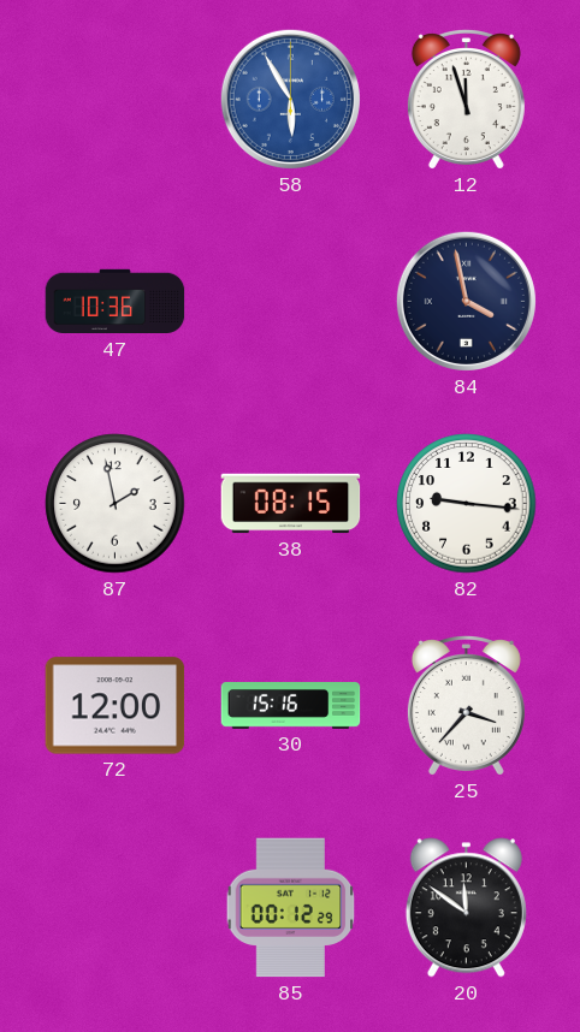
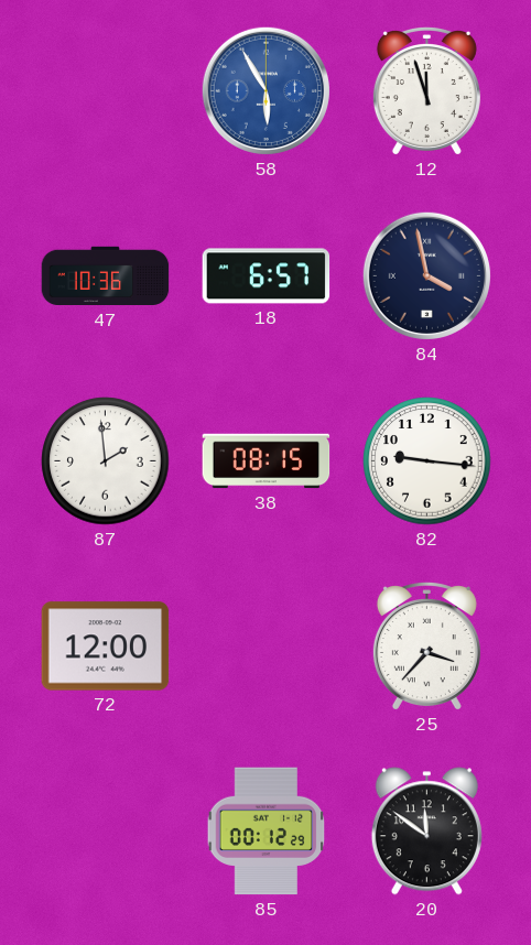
18: none -> 6:57 (267, 276)
87: 1:58 -> 1:59 (106, 461)
30: 15:16 -> none (291, 706)
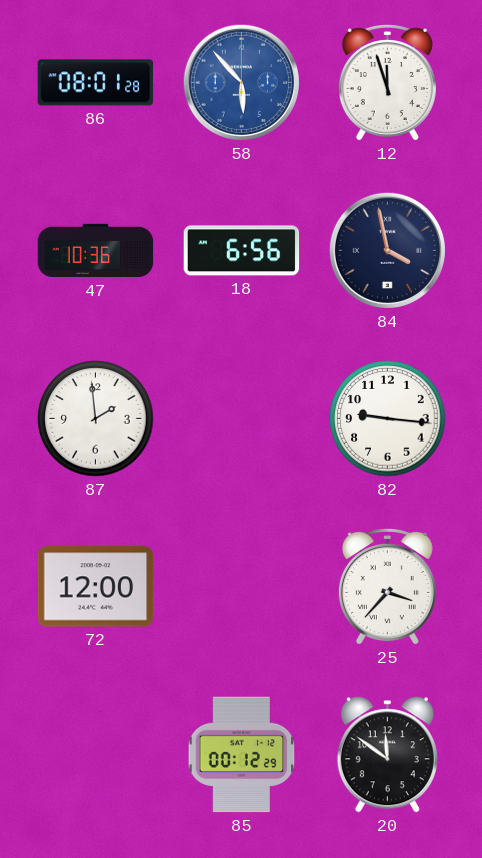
86: none -> 08:01 (96, 83)
58: 5:55 -> 5:53 (241, 82)
18: 6:57 -> 6:56 (242, 251)
38: 08:15 -> none (267, 461)
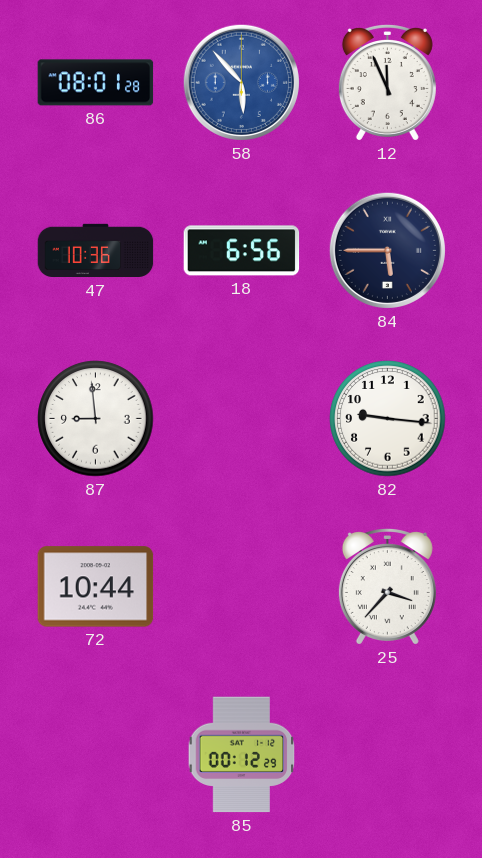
12: 11:57 -> 11:56 (387, 83)
84: 3:58 -> 5:45 (387, 250)
87: 1:59 -> 8:59 (96, 419)
72: 12:00 -> 10:44 (96, 587)
20: 11:51 -> none (387, 755)
